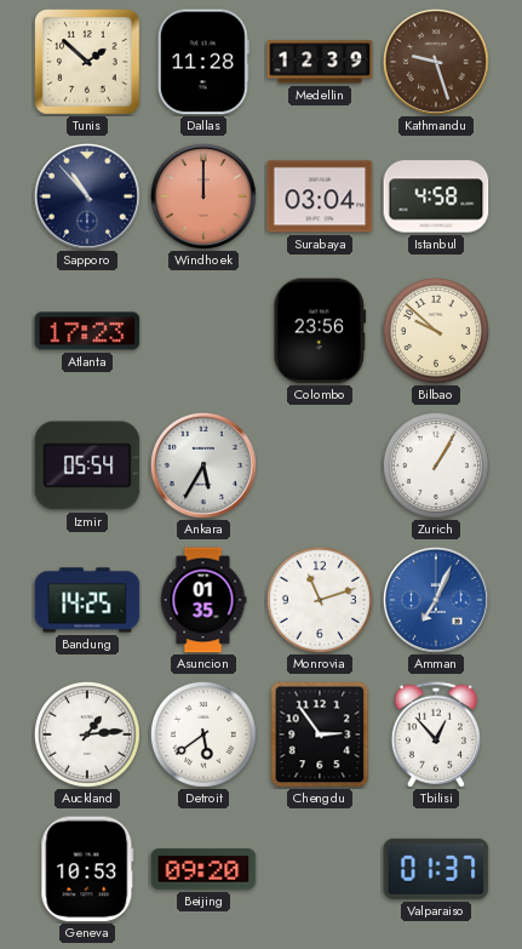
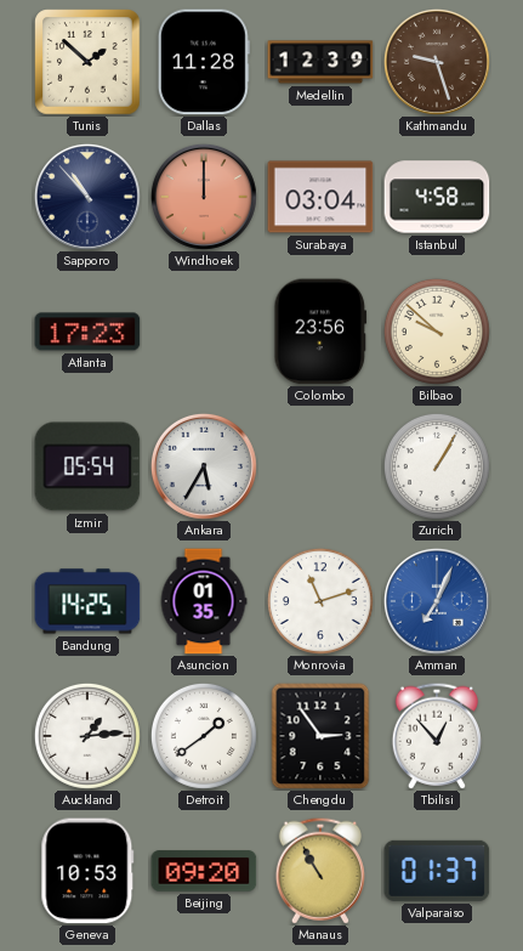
Detroit: 5:39 -> 1:39 (204, 736)
Manaus: none -> 10:55 (320, 871)
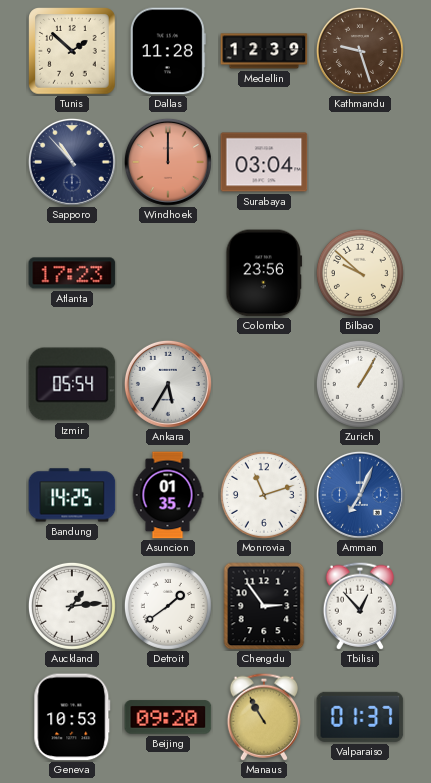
Istanbul: 4:58 -> none (437, 197)
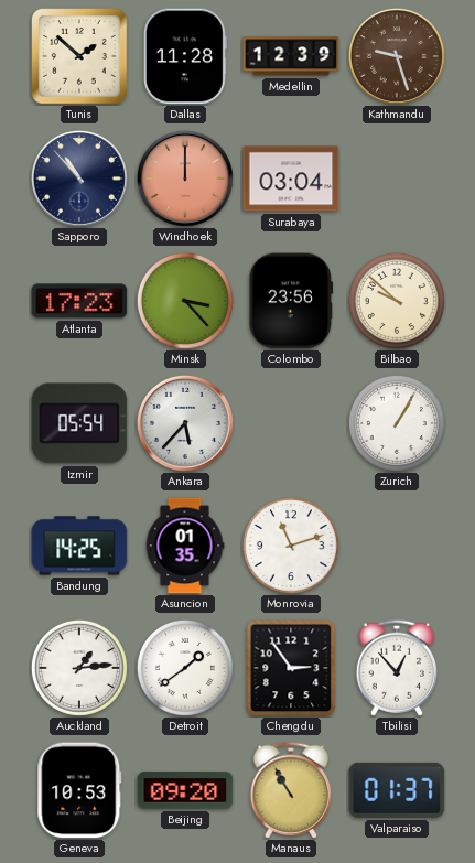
Minsk: none -> 3:23 (185, 301)
Ankara: 5:35 -> 5:37 (185, 423)
Amman: 7:04 -> none (360, 495)
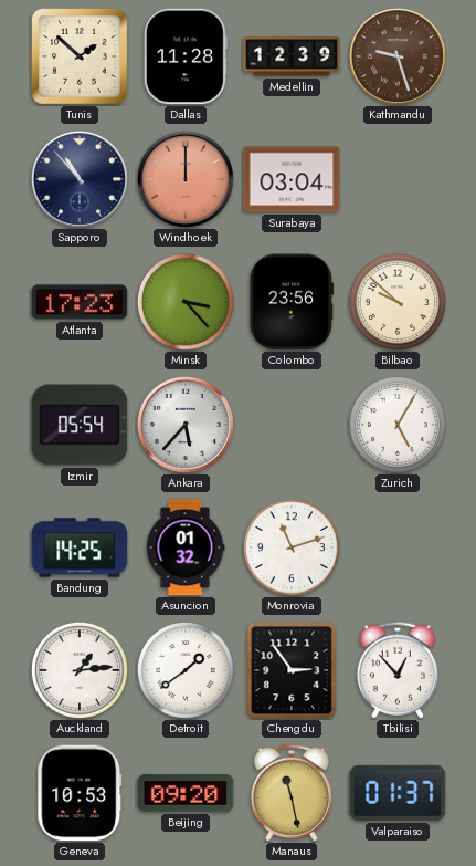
Zurich: 1:05 -> 5:05 (398, 425)
Asuncion: 01:35 -> 01:32 (186, 547)
Manaus: 10:55 -> 11:28 (292, 793)
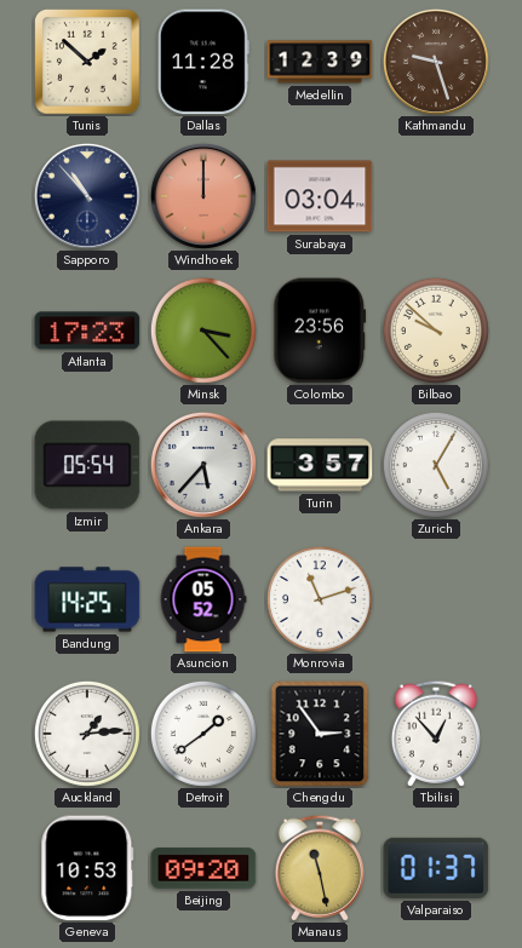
Turin: none -> 3:57 (320, 465)
Asuncion: 01:32 -> 05:52 (203, 599)
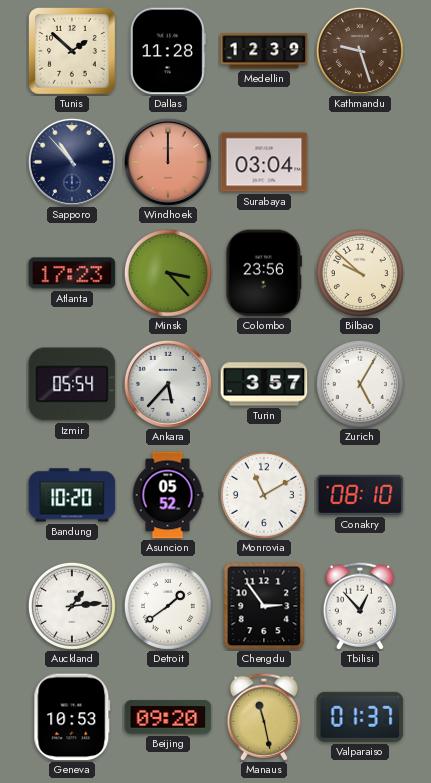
Bandung: 14:25 -> 10:20 (72, 495)
Monrovia: 11:12 -> 11:10 (264, 495)
Conakry: none -> 08:10 (360, 495)
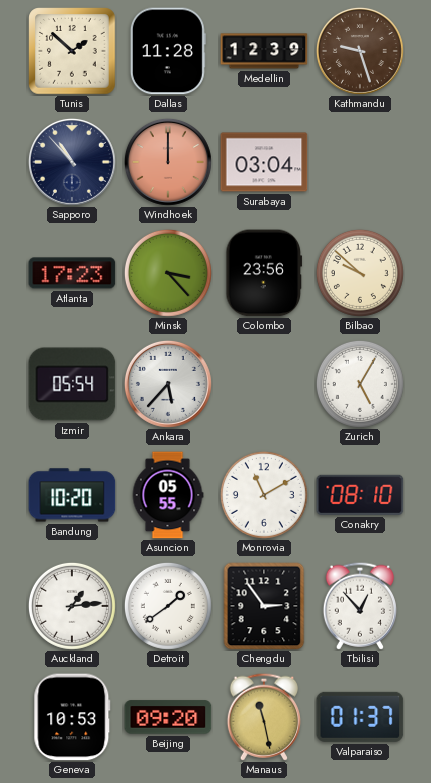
Turin: 3:57 -> none (264, 384)
Asuncion: 05:52 -> 05:55 (168, 495)
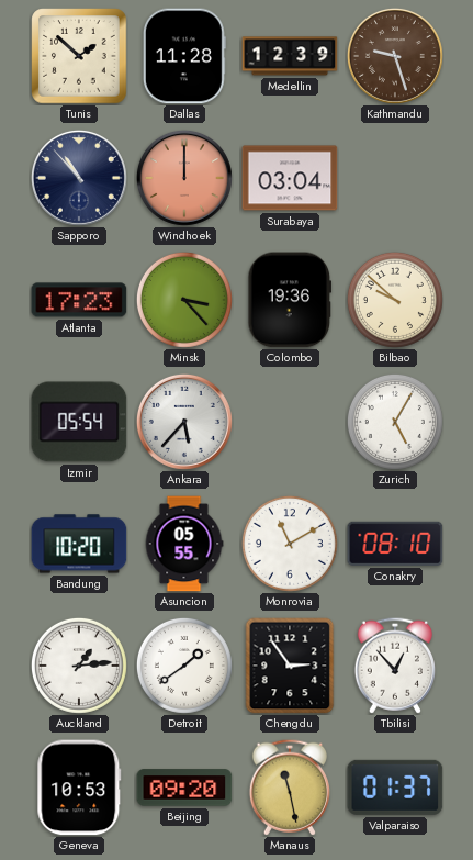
Colombo: 23:56 -> 19:36 (290, 300)
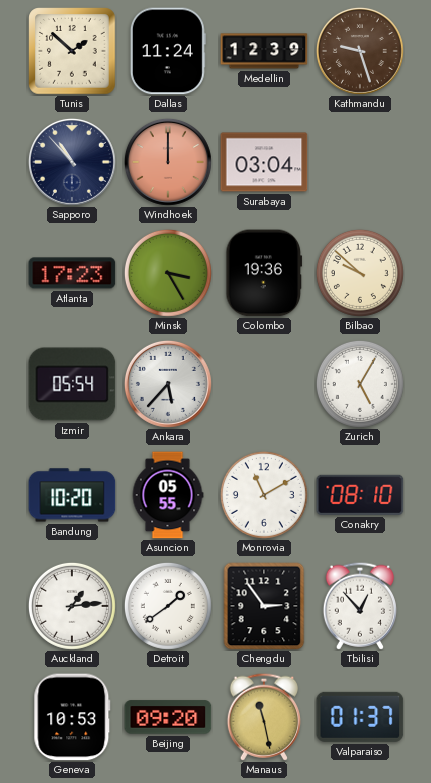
Dallas: 11:28 -> 11:24 (168, 51)
Minsk: 3:23 -> 3:25 (168, 273)
